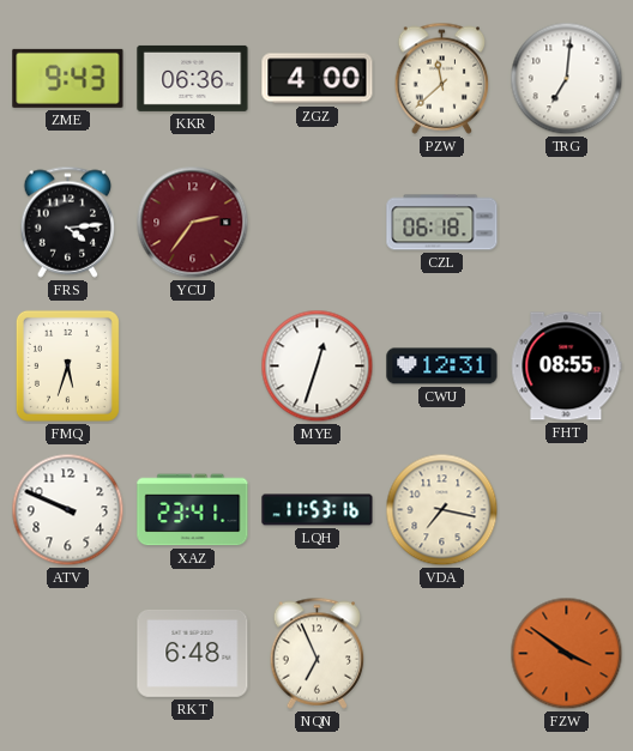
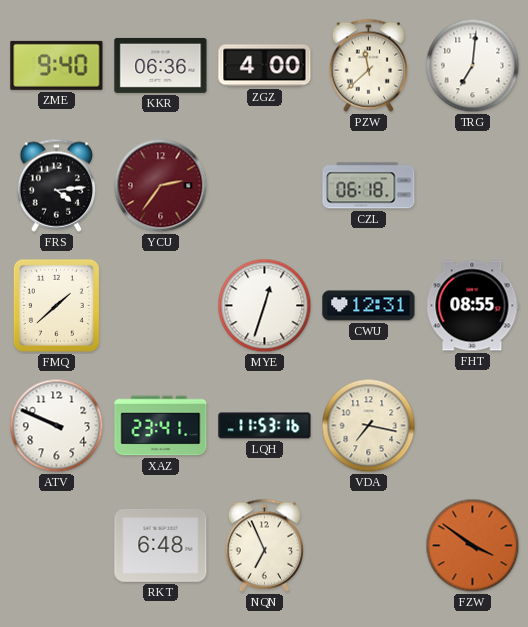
ZME: 9:43 -> 9:40 (57, 65)
FMQ: 5:33 -> 1:38 (56, 305)
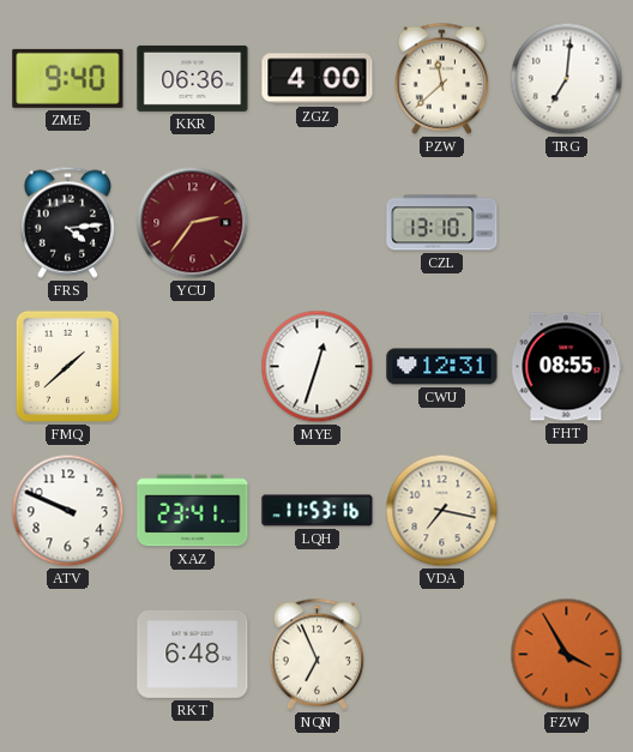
CZL: 06:18 -> 13:10 (442, 223)
FZW: 3:51 -> 3:55 (567, 655)
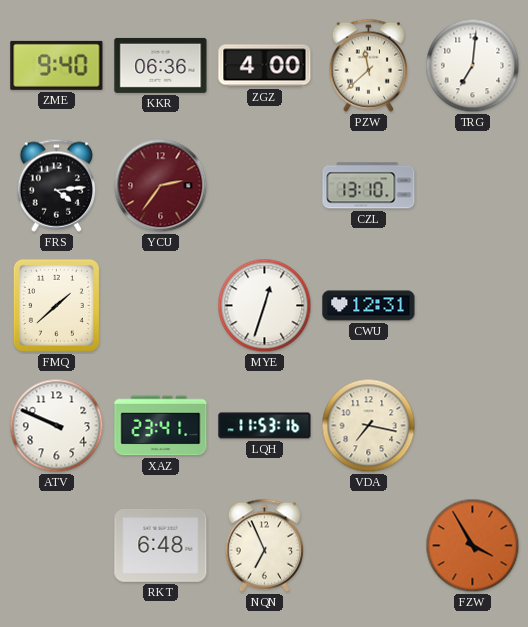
FHT: 08:55 -> none (567, 367)
